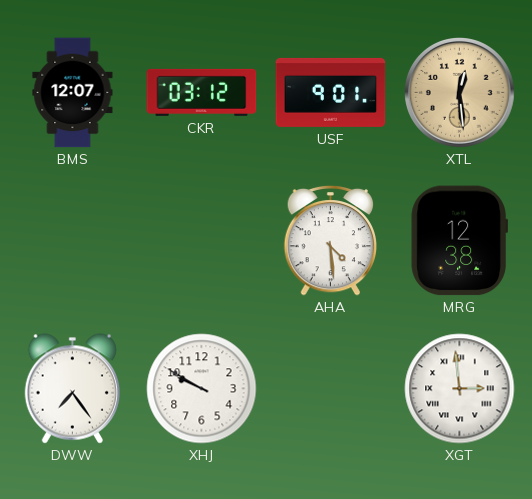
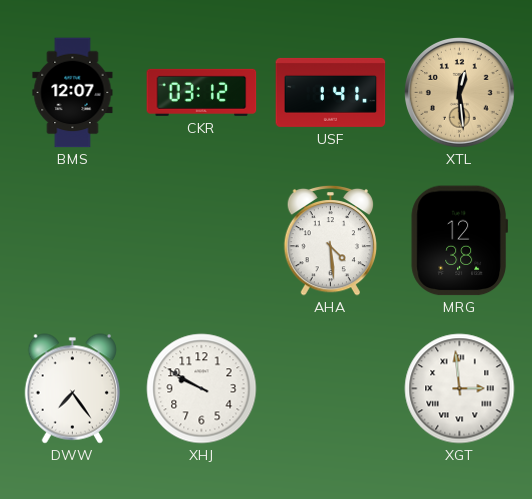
USF: 9:01 -> 1:41 (331, 92)
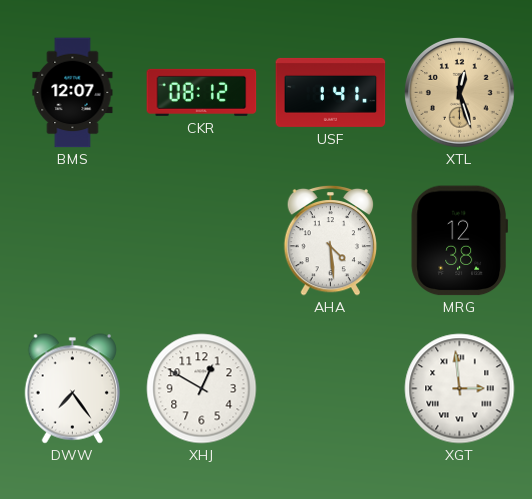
CKR: 03:12 -> 08:12 (202, 92)
XTL: 12:29 -> 12:27 (460, 93)
XHJ: 9:50 -> 12:50 (202, 389)
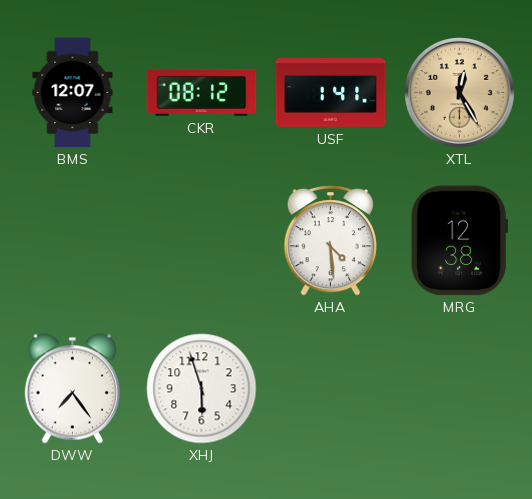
XTL: 12:27 -> 12:25 (460, 93)
XHJ: 12:50 -> 5:57 (202, 389)
XGT: 2:59 -> none (460, 389)
